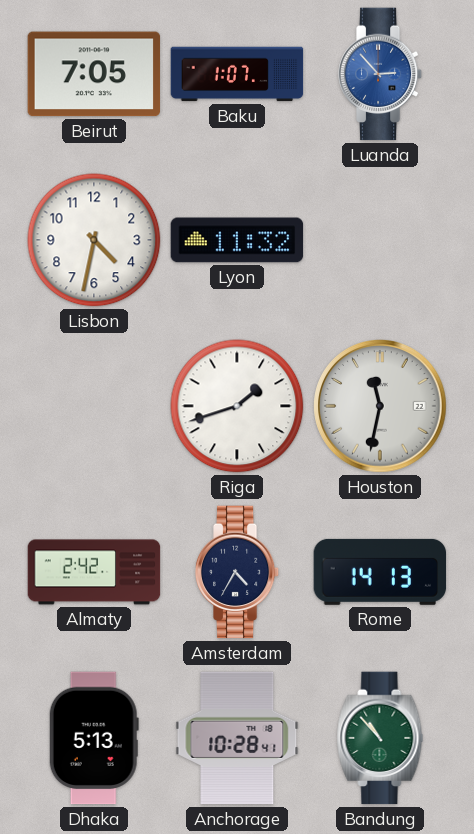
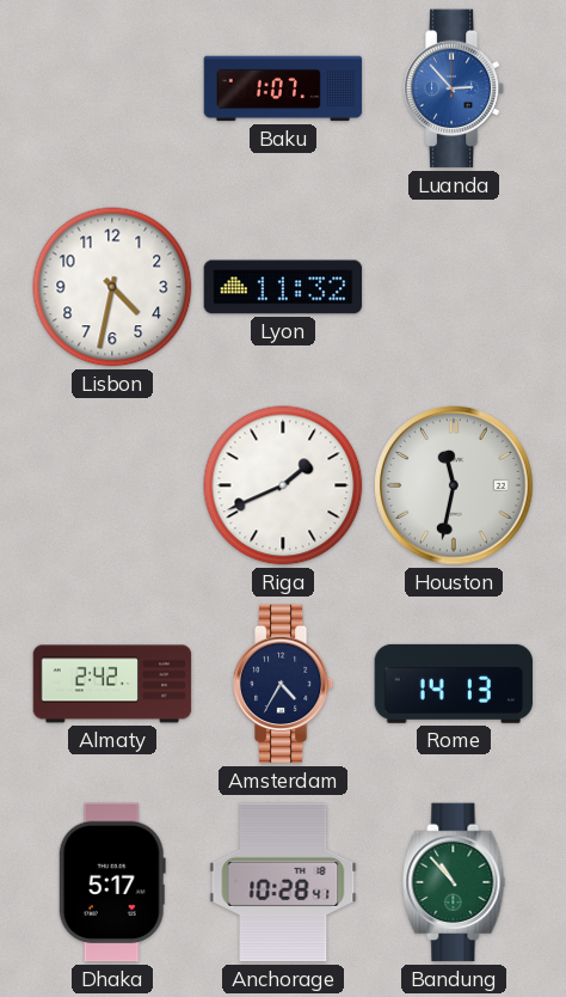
Beirut: 7:05 -> none (94, 74)
Riga: 1:42 -> 1:41 (283, 485)
Dhaka: 5:13 -> 5:17 (112, 882)
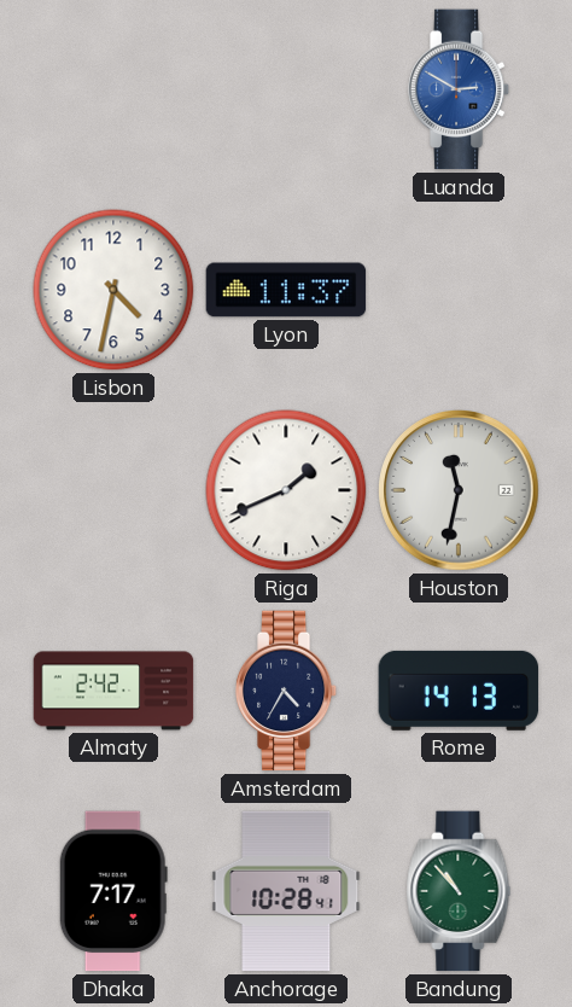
Baku: 1:07 -> none (283, 88)
Luanda: 2:53 -> 2:50 (459, 89)
Lyon: 11:32 -> 11:37 (286, 290)
Dhaka: 5:17 -> 7:17 (113, 891)
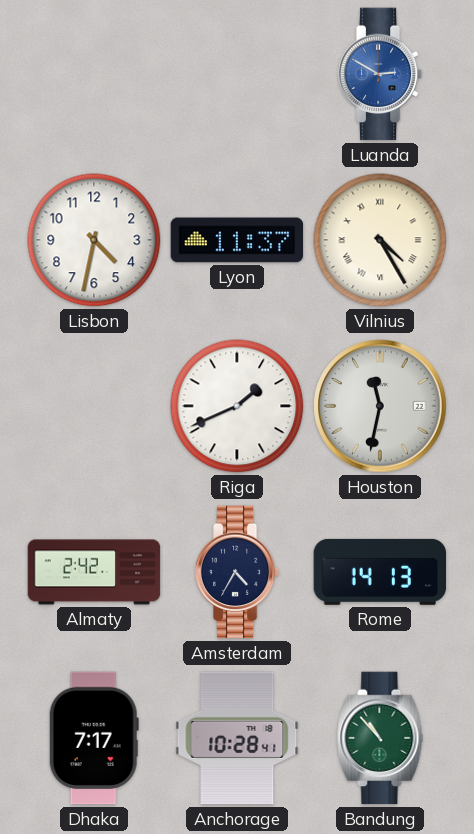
Vilnius: none -> 4:25 (380, 240)
